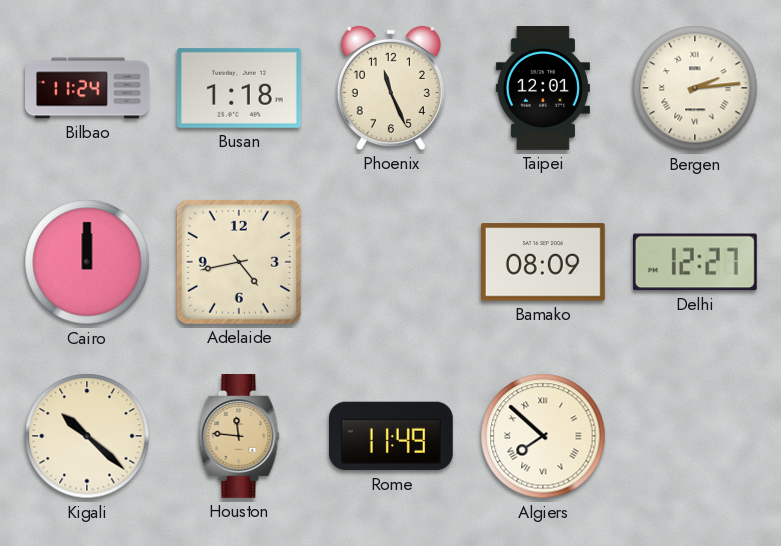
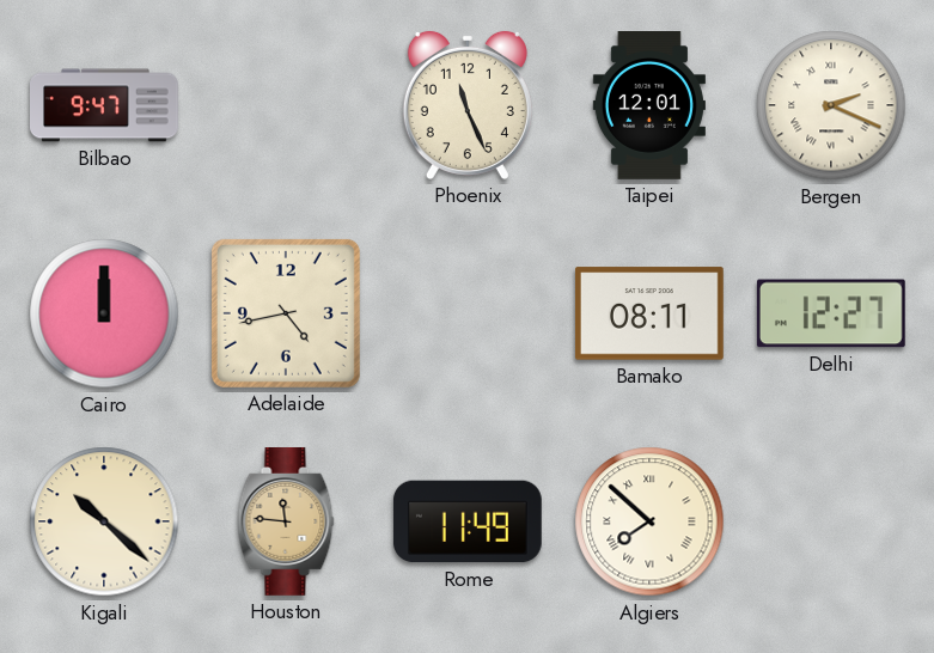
Bilbao: 11:24 -> 9:47 (105, 105)
Busan: 1:18 -> none (239, 88)
Bergen: 2:14 -> 2:19 (831, 105)
Bamako: 08:09 -> 08:11 (649, 313)
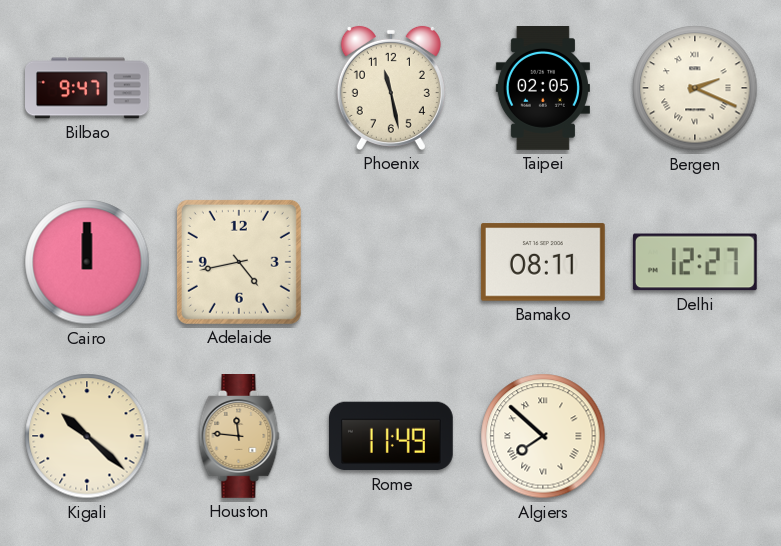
Phoenix: 11:26 -> 11:28 (391, 88)
Taipei: 12:01 -> 02:05 (543, 89)
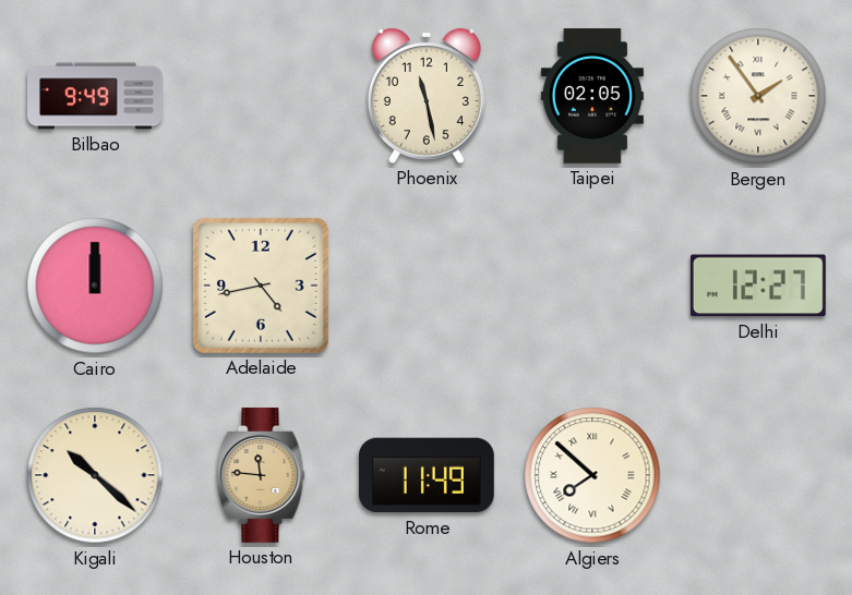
Bilbao: 9:47 -> 9:49 (96, 96)
Bergen: 2:19 -> 1:54 (758, 96)
Bamako: 08:11 -> none (543, 262)
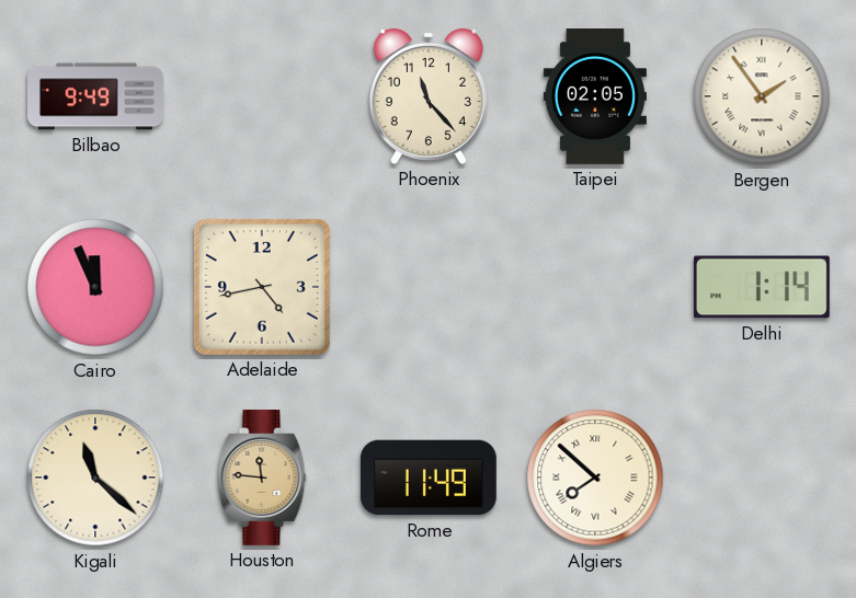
Phoenix: 11:28 -> 11:23 (429, 96)
Cairo: 12:00 -> 11:56 (95, 287)
Delhi: 12:27 -> 1:14 (762, 287)
Kigali: 10:22 -> 11:22 (95, 478)
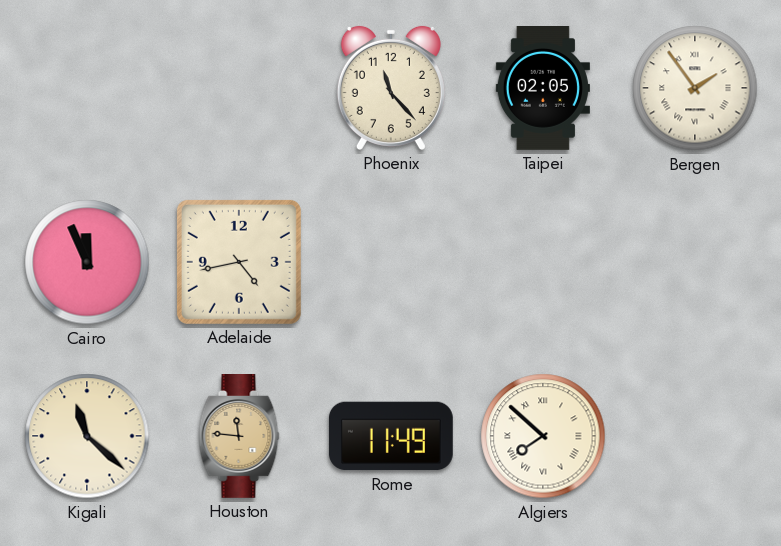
Bilbao: 9:49 -> none (96, 96)
Delhi: 1:14 -> none (762, 287)
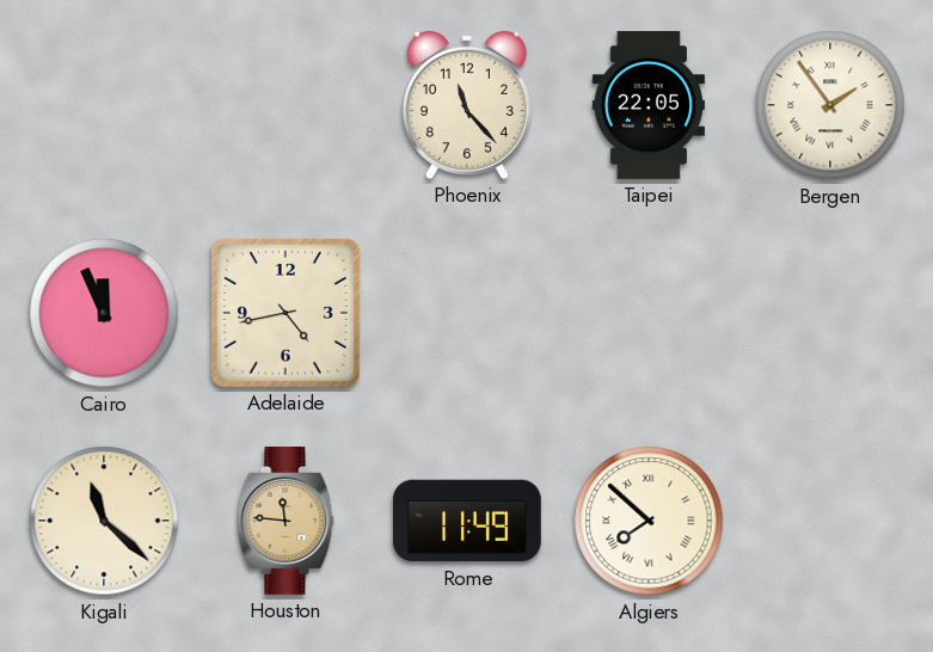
Taipei: 02:05 -> 22:05 (649, 106)
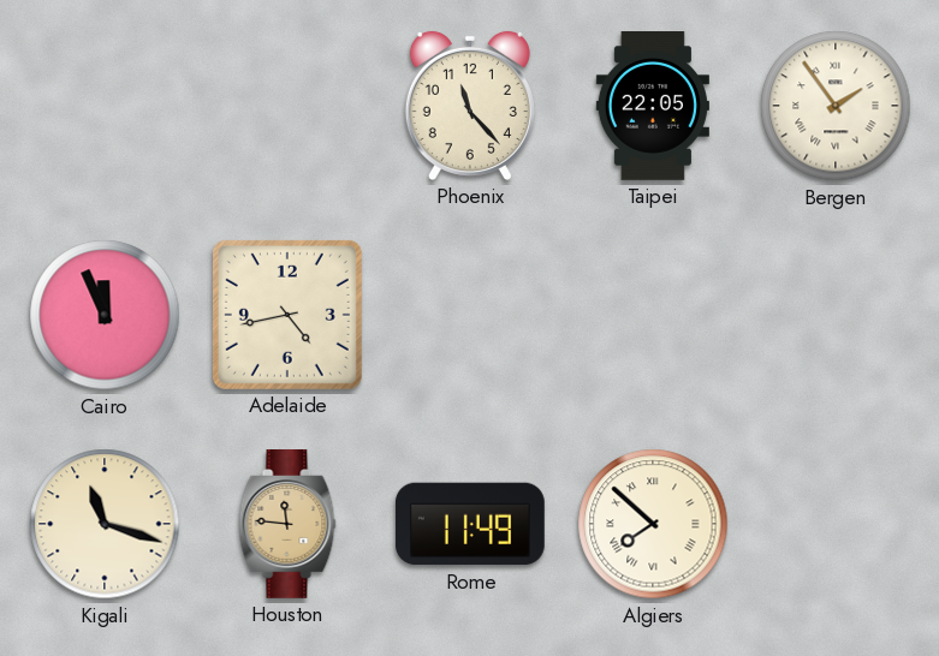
Kigali: 11:22 -> 11:18 (105, 524)
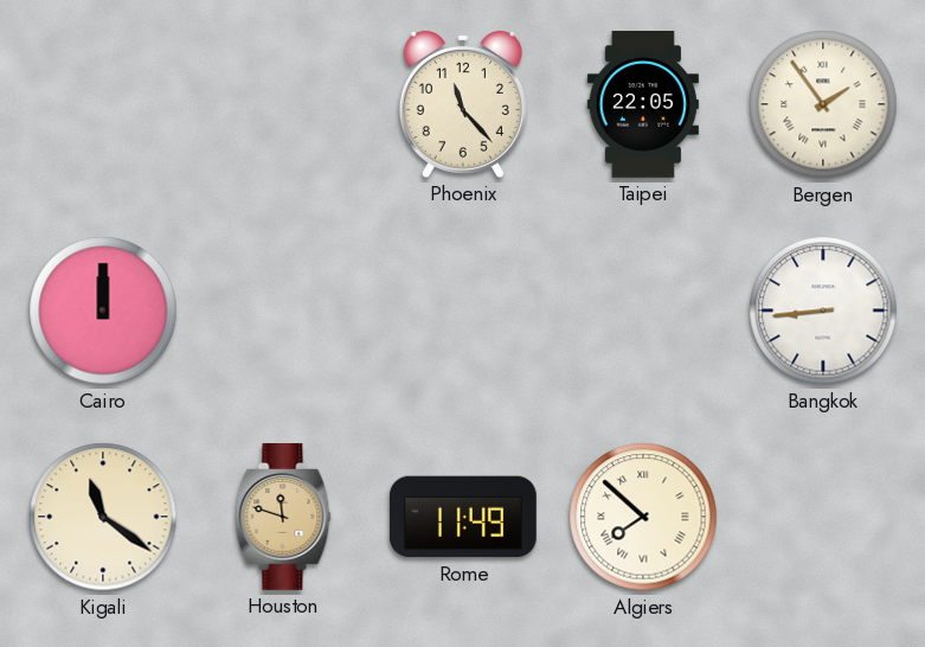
Cairo: 11:56 -> 12:00 (103, 310)
Adelaide: 4:43 -> none (287, 315)
Bangkok: none -> 8:44 (823, 310)
Kigali: 11:18 -> 11:21 (103, 517)
Houston: 11:46 -> 11:48 (283, 518)
